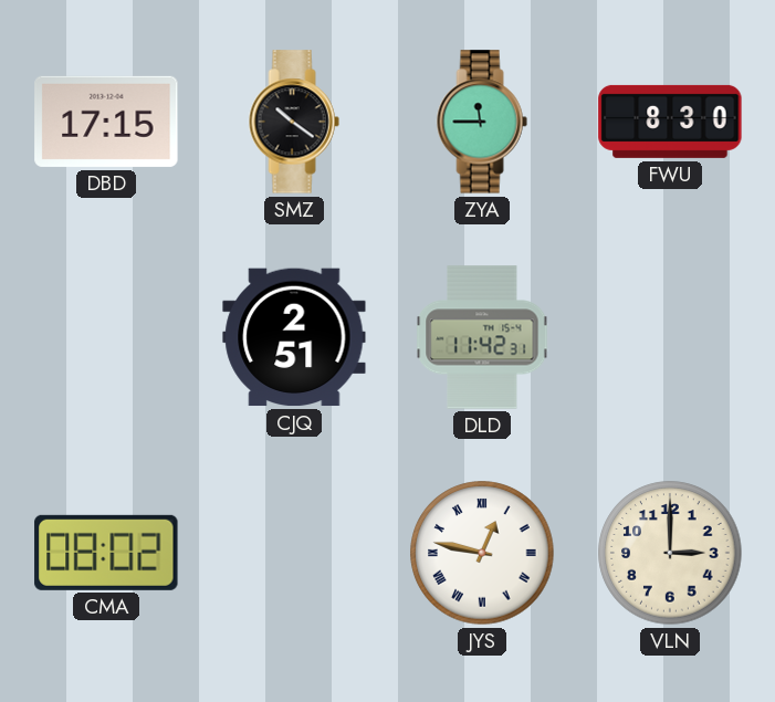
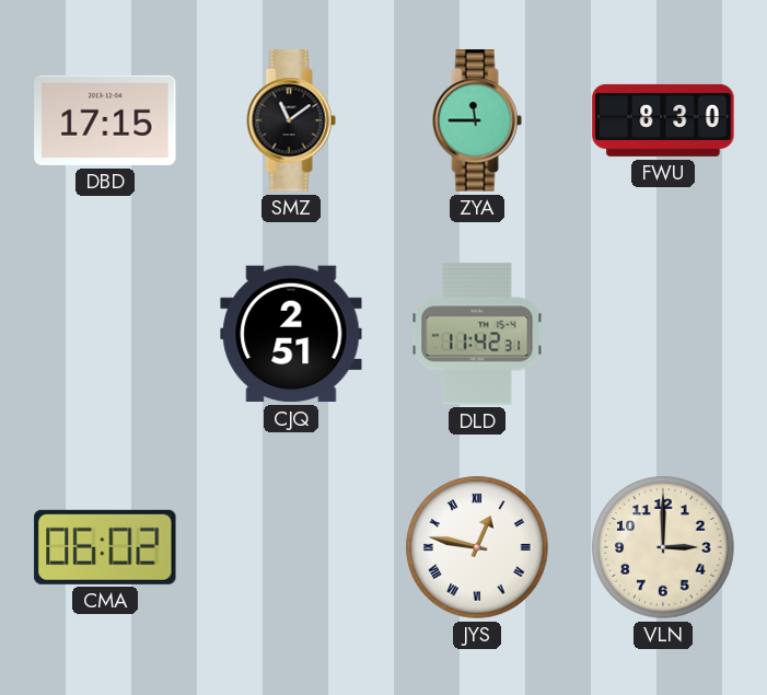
SMZ: 10:21 -> 11:09 (291, 120)
CMA: 08:02 -> 06:02 (105, 547)
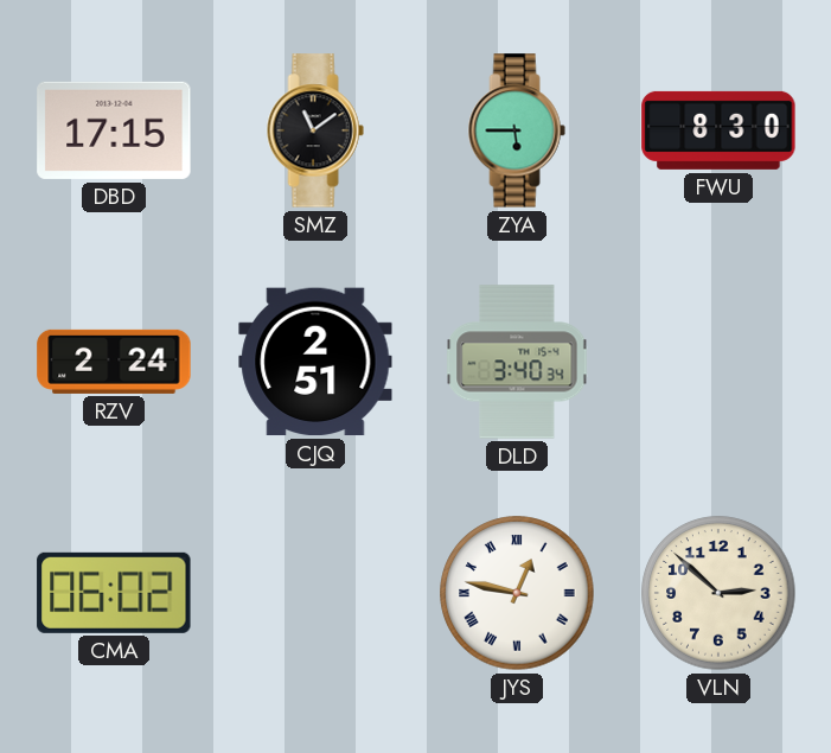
ZYA: 11:45 -> 5:45 (517, 130)
RZV: none -> 2:24 (114, 362)
DLD: 11:42 -> 3:40 (517, 362)
VLN: 3:00 -> 2:52 (718, 593)
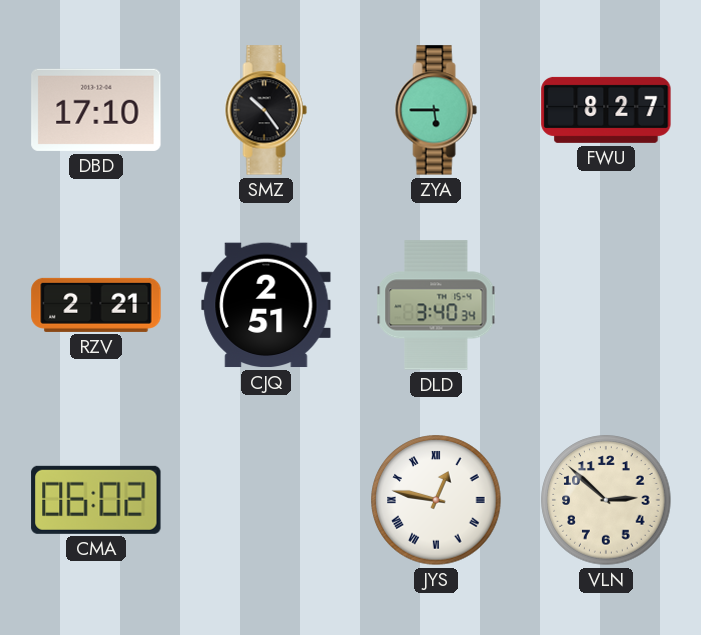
DBD: 17:15 -> 17:10 (96, 110)
SMZ: 11:09 -> 10:24 (266, 110)
FWU: 8:30 -> 8:27 (606, 110)
RZV: 2:24 -> 2:21 (96, 305)
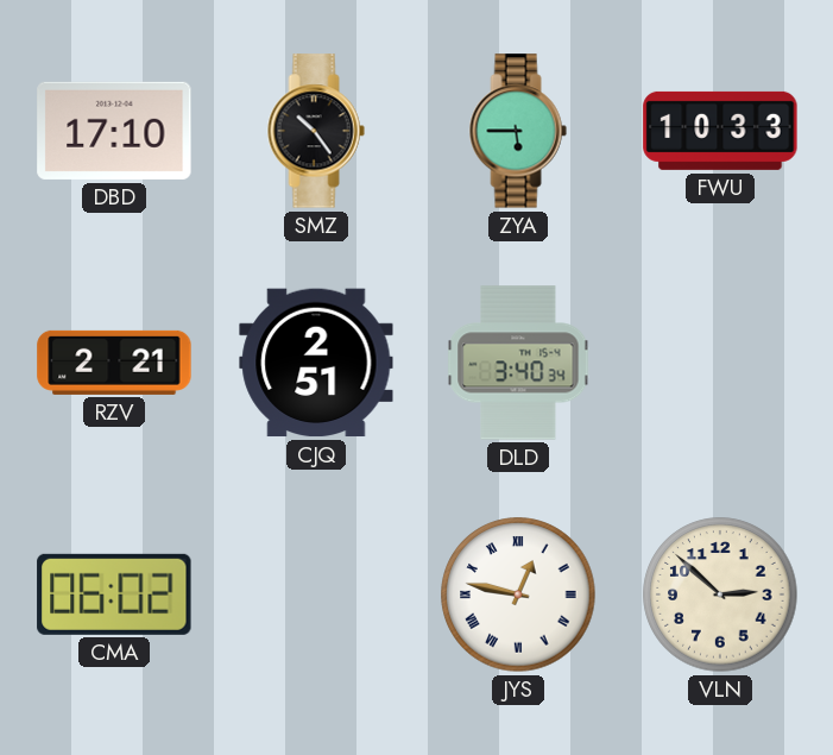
FWU: 8:27 -> 10:33 (720, 131)
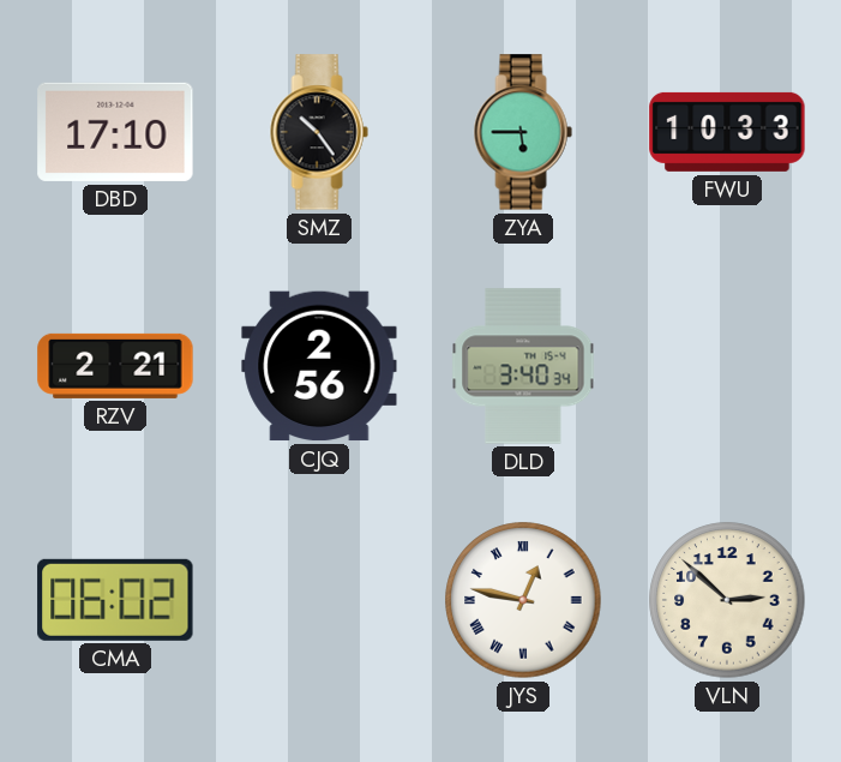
CJQ: 2:51 -> 2:56 (319, 366)
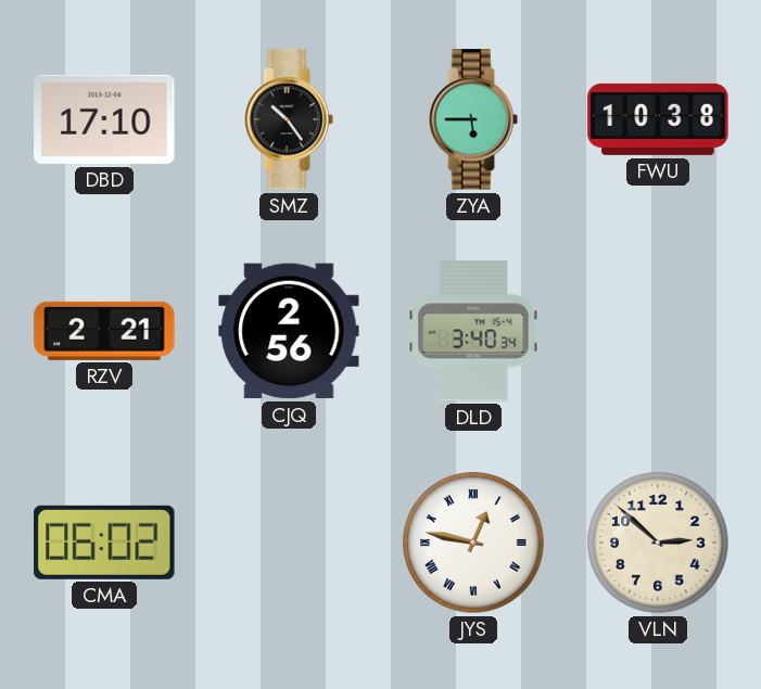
FWU: 10:33 -> 10:38 (658, 119)
